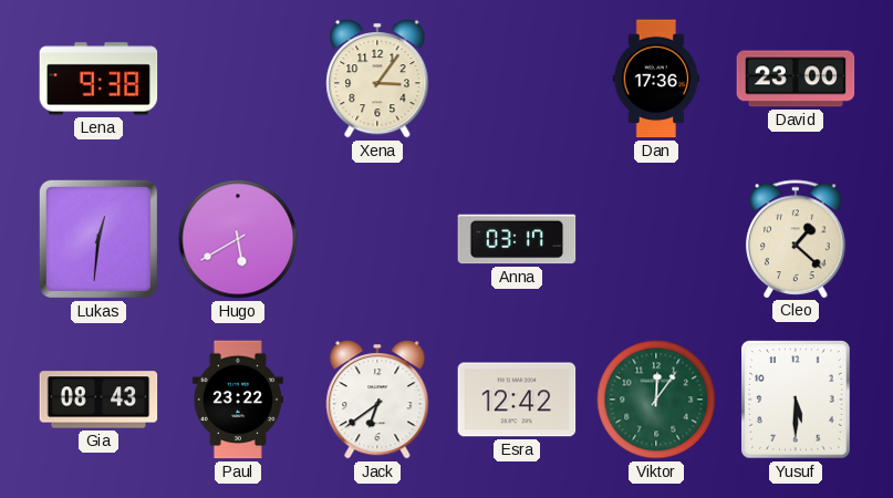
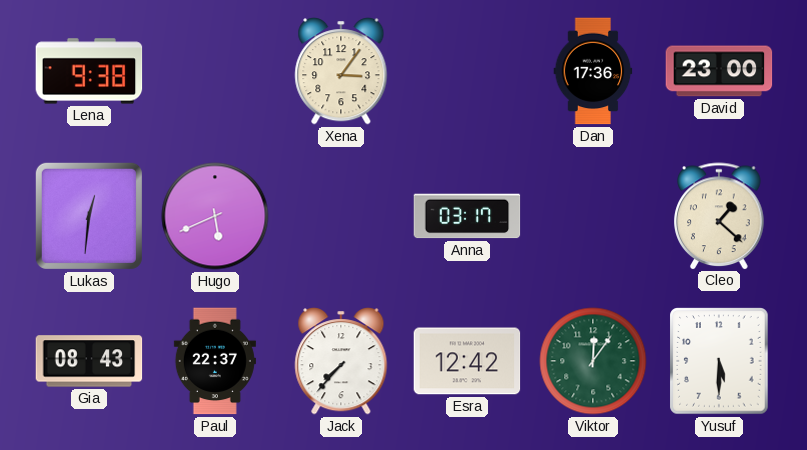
Hugo: 5:40 -> 5:41 (215, 216)
Paul: 23:22 -> 22:37 (215, 361)
Jack: 6:39 -> 7:37 (341, 361)
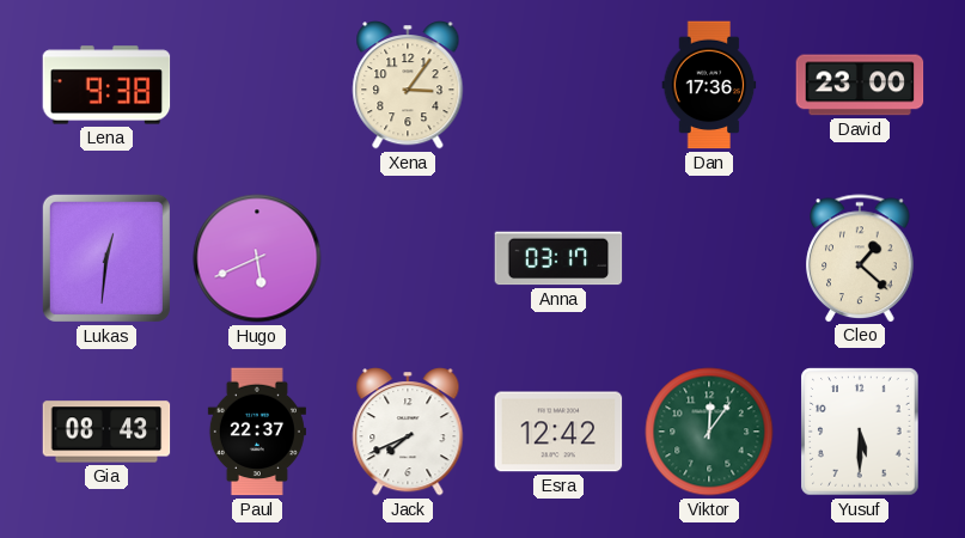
Jack: 7:37 -> 7:41 (408, 432)
